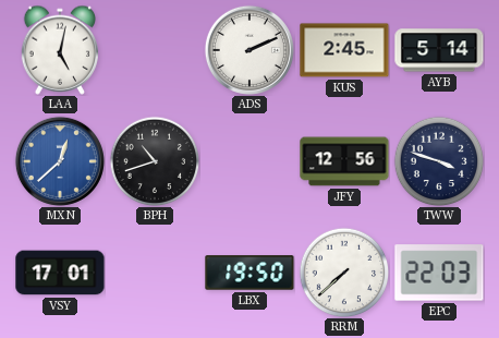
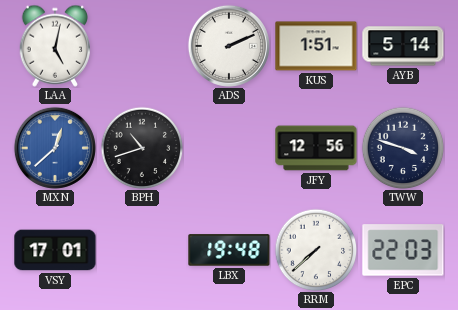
KUS: 2:45 -> 1:51 (316, 46)
LBX: 19:50 -> 19:48 (229, 250)
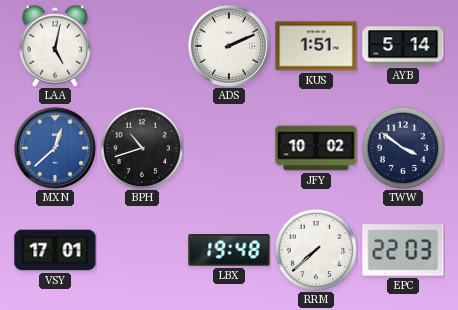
JFY: 12:56 -> 10:02 (316, 148)
TWW: 3:48 -> 3:51 (403, 148)
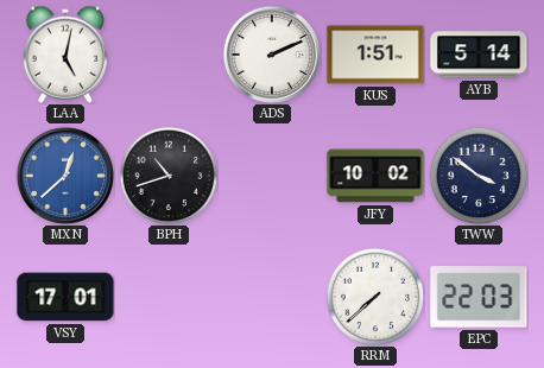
LBX: 19:48 -> none (229, 250)
